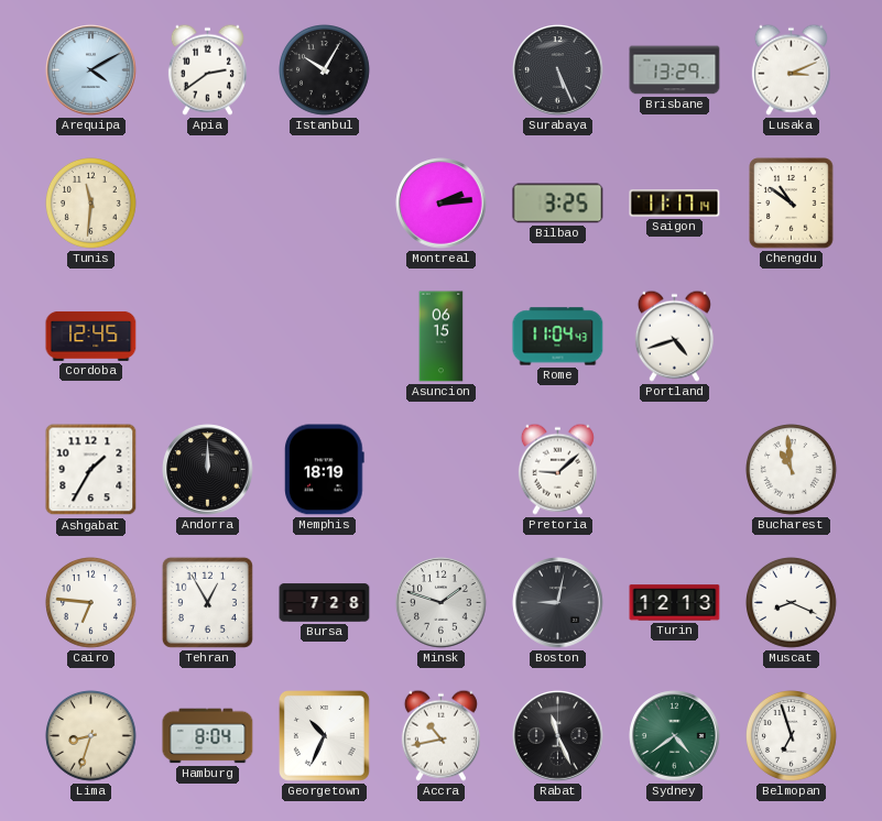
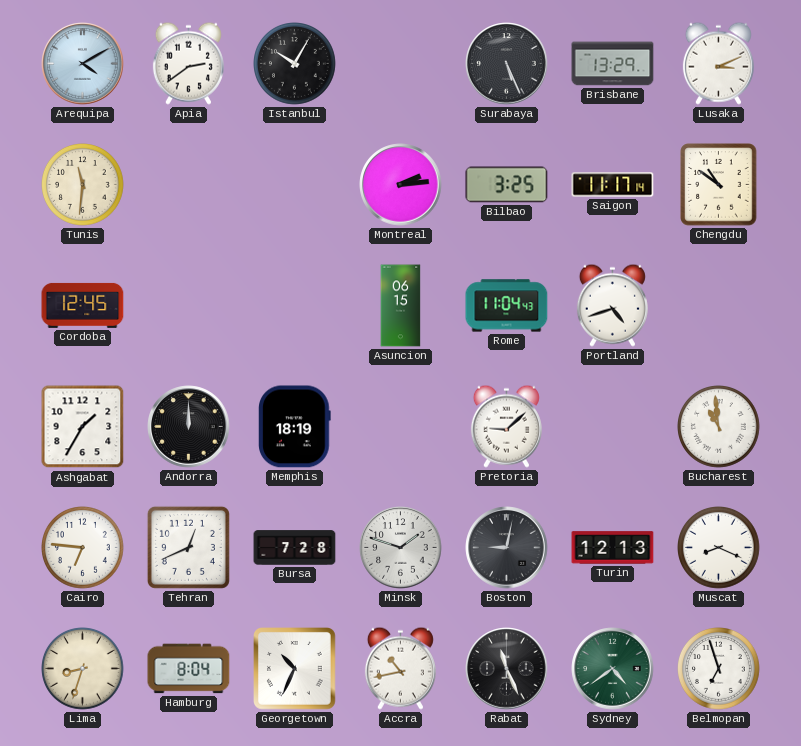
Tehran: 12:55 -> 12:41 (188, 547)
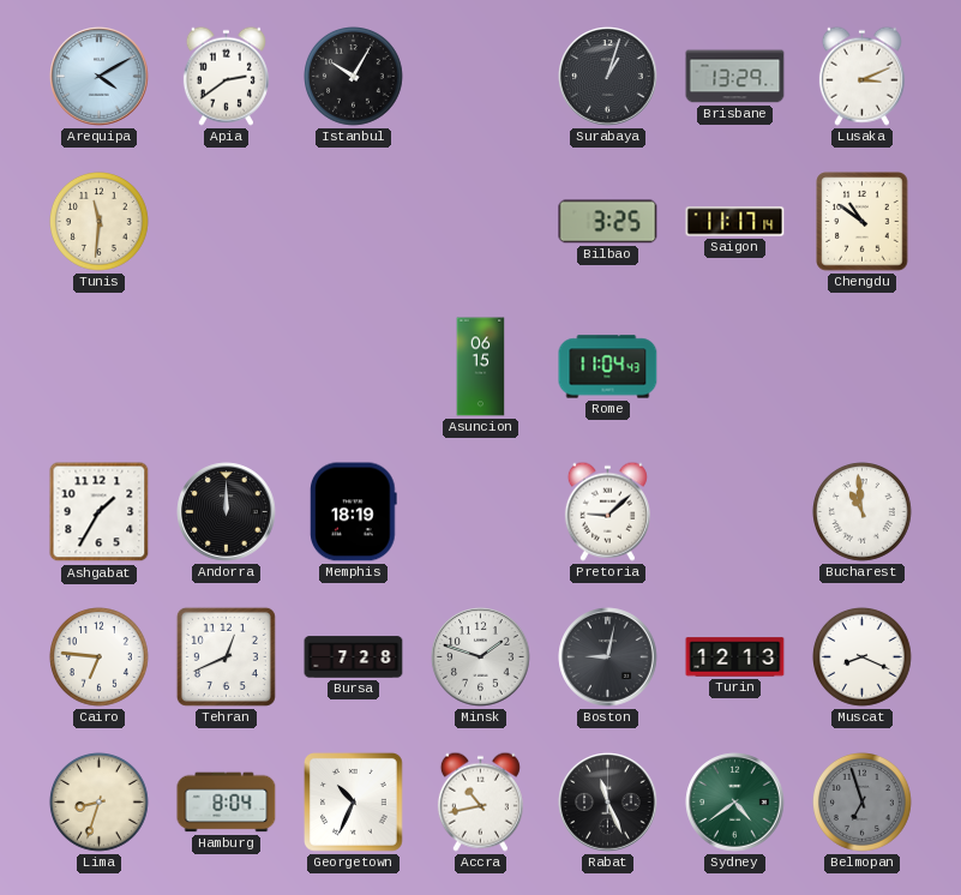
Surabaya: 5:26 -> 1:03 (608, 77)
Montreal: 2:14 -> none (401, 185)
Cordoba: 12:45 -> none (83, 305)
Portland: 4:42 -> none (612, 305)
Belmopan dial: white -> grey (863, 803)
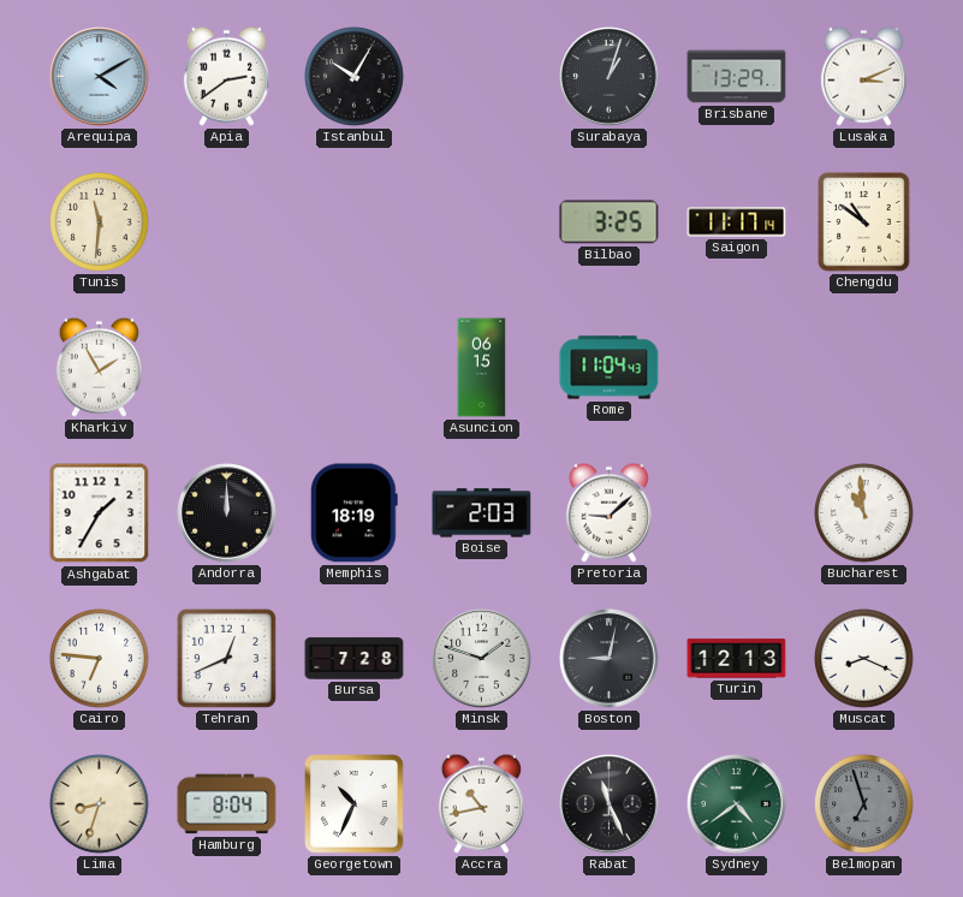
Kharkiv: none -> 1:55 (99, 367)
Boise: none -> 2:03 (482, 513)
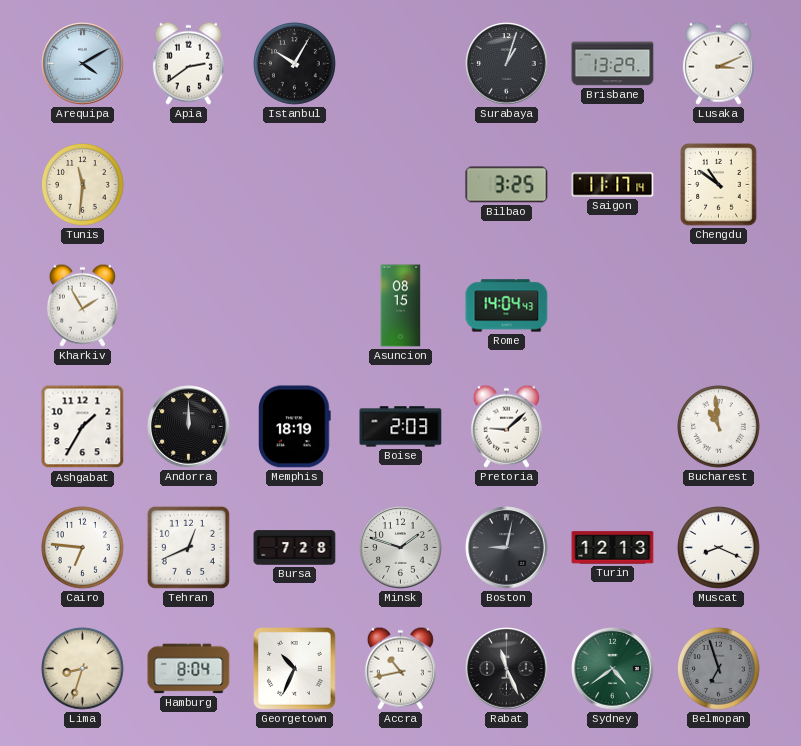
Asuncion: 06:15 -> 08:15 (401, 306)
Rome: 11:04 -> 14:04 (507, 306)
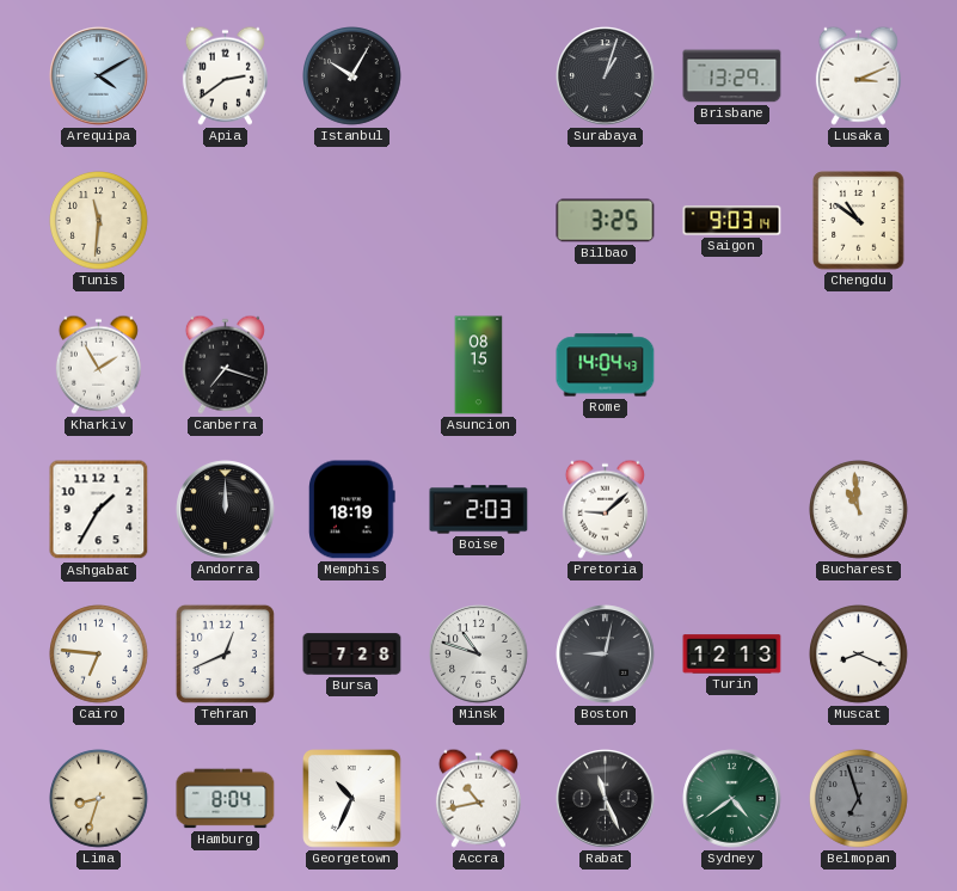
Saigon: 11:17 -> 9:03 (732, 221)
Canberra: none -> 7:18 (225, 364)
Minsk: 1:48 -> 10:48 (479, 655)
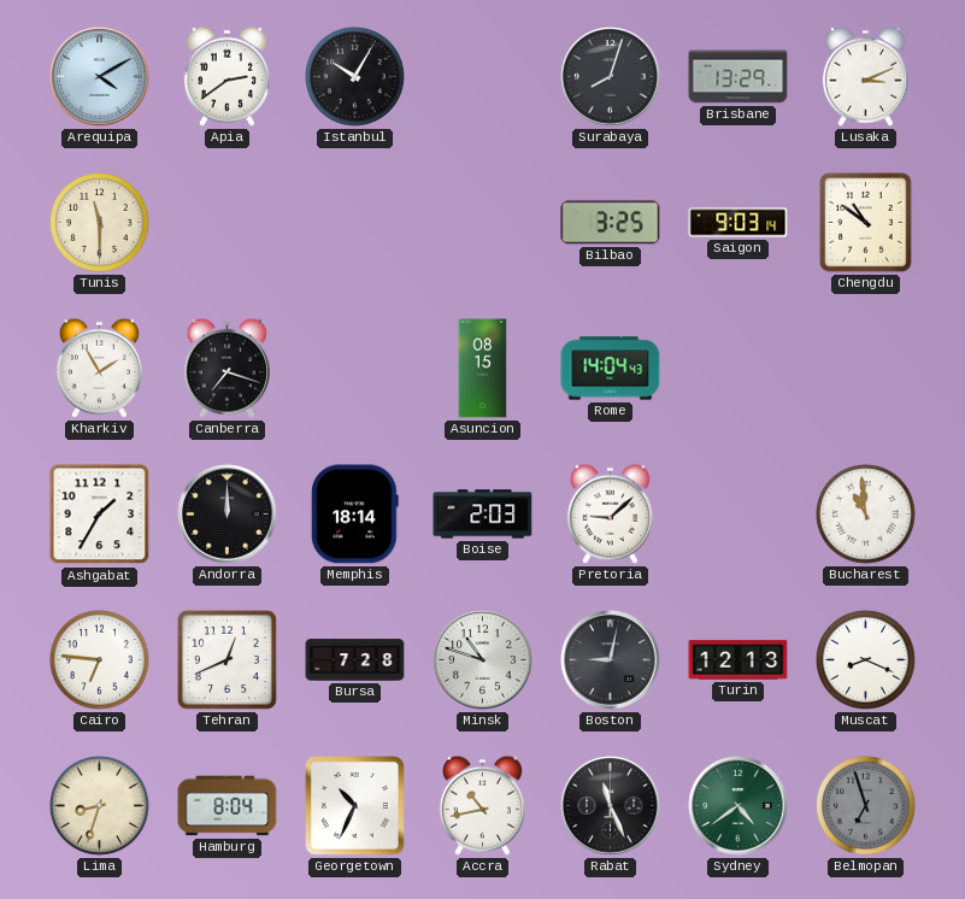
Surabaya: 1:03 -> 8:03 (611, 77)
Tunis: 11:31 -> 11:30 (100, 223)
Memphis: 18:19 -> 18:14 (355, 515)
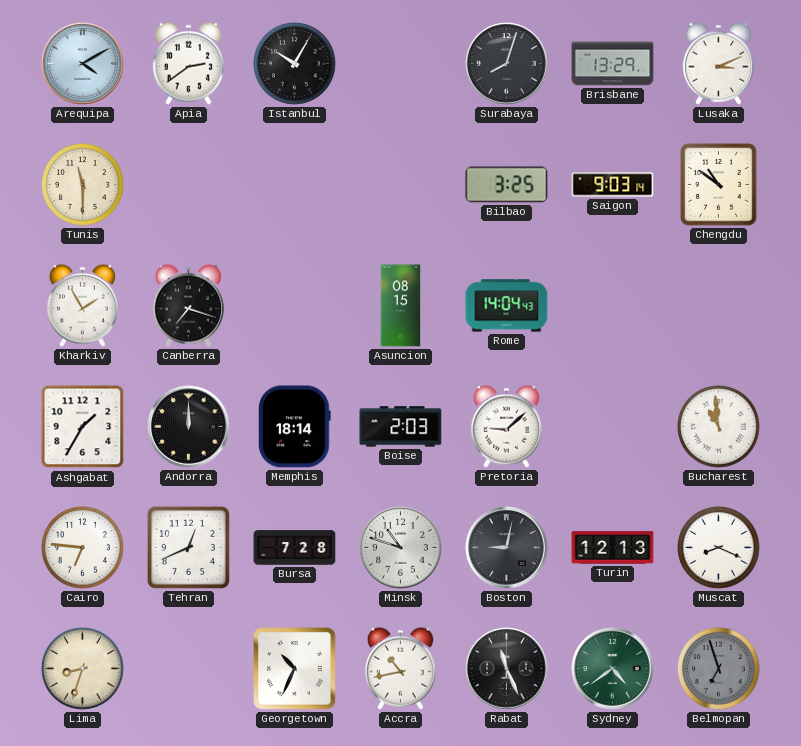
Hamburg: 8:04 -> none (228, 806)
